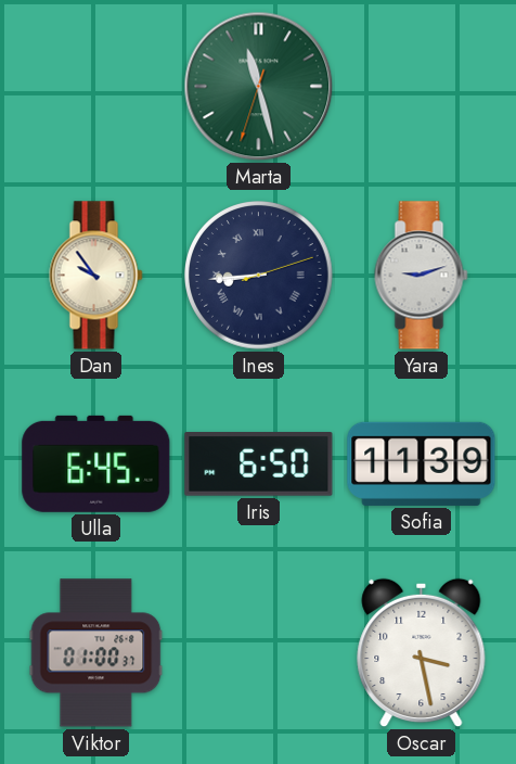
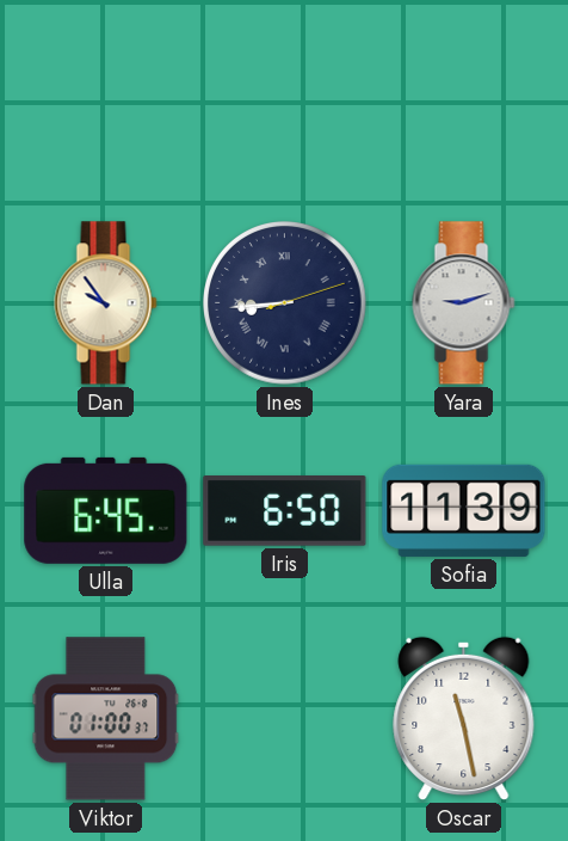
Marta: 11:27 -> none (259, 87)
Oscar: 3:28 -> 11:28 (464, 719)
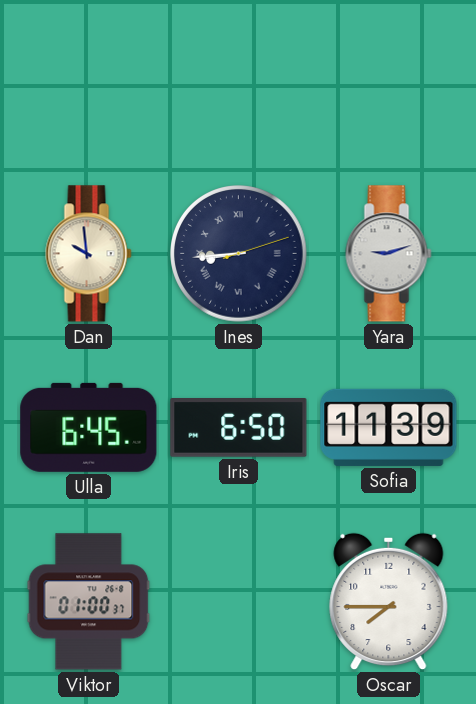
Dan: 9:54 -> 9:59 (89, 254)
Oscar: 11:28 -> 7:45 (389, 602)
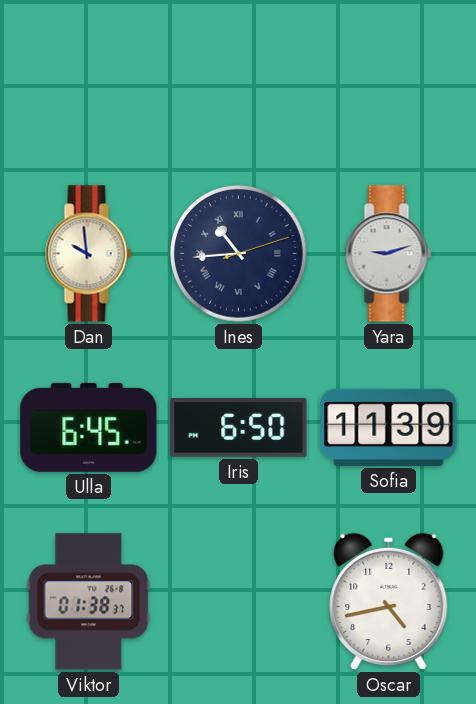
Ines: 8:44 -> 10:44 (239, 254)
Viktor: 01:00 -> 01:38 (89, 602)
Oscar: 7:45 -> 4:43 (389, 602)
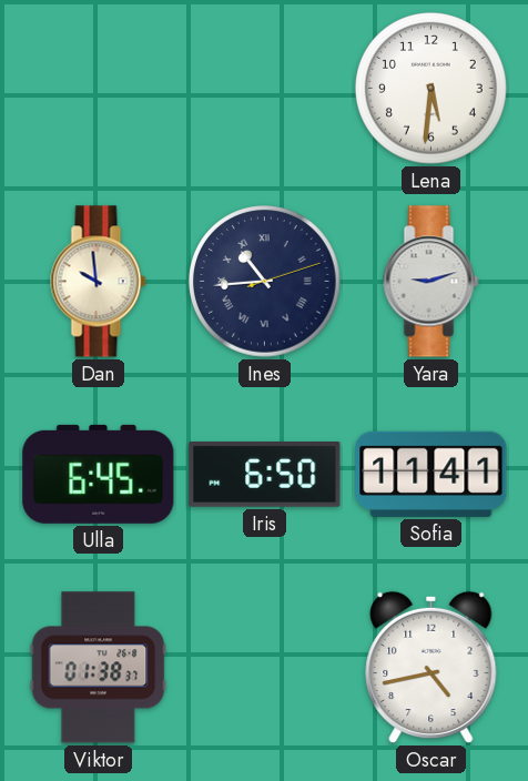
Lena: none -> 5:31 (431, 89)
Sofia: 11:39 -> 11:41 (431, 474)
